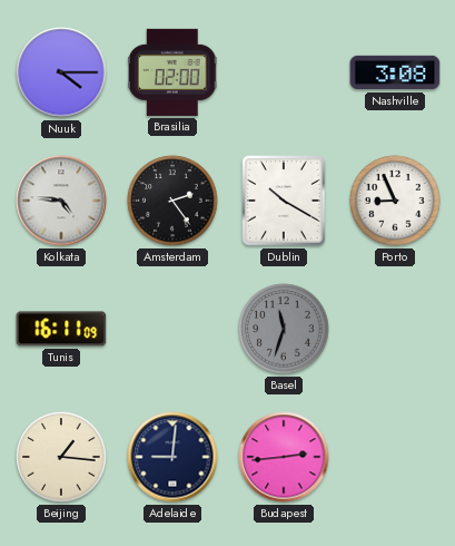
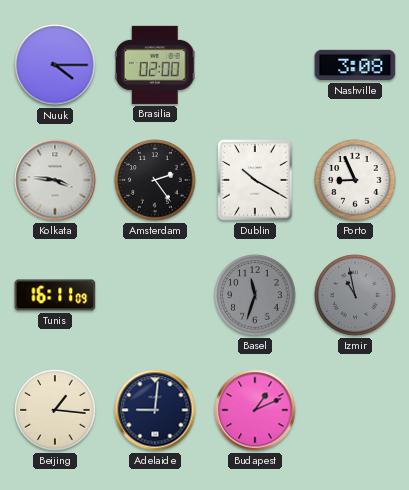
Kolkata: 4:46 -> 3:46 (55, 180)
Izmir: none -> 10:58 (355, 295)
Budapest: 2:44 -> 1:11 (255, 410)
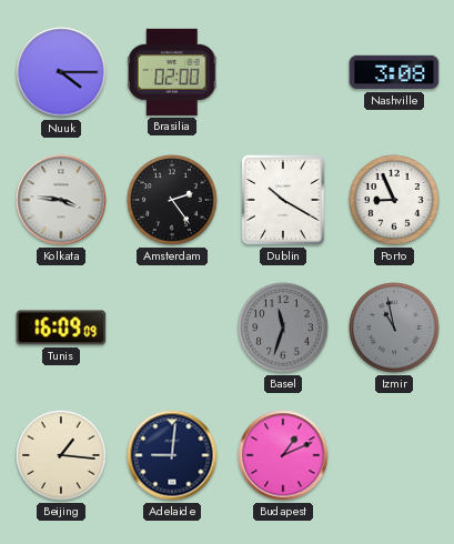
Tunis: 16:11 -> 16:09 (61, 328)
